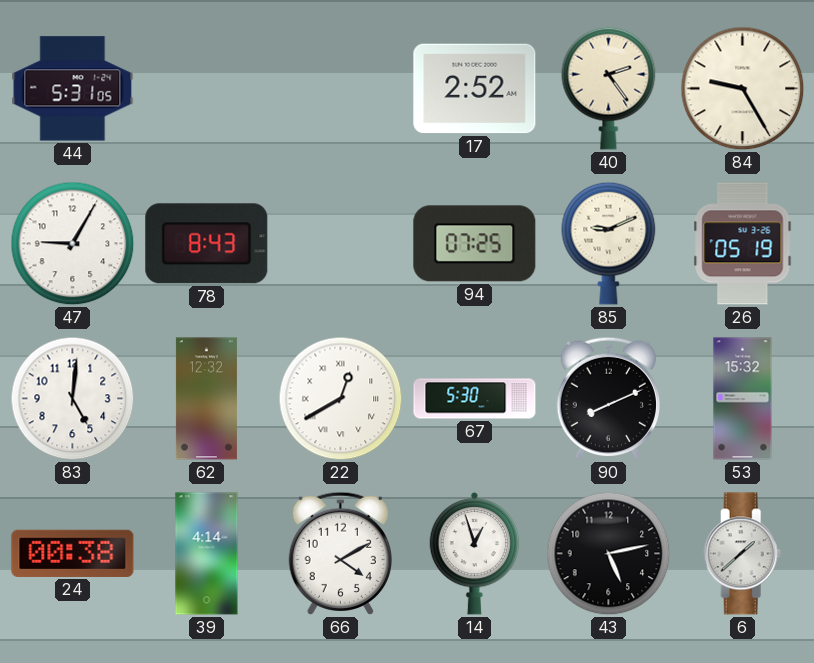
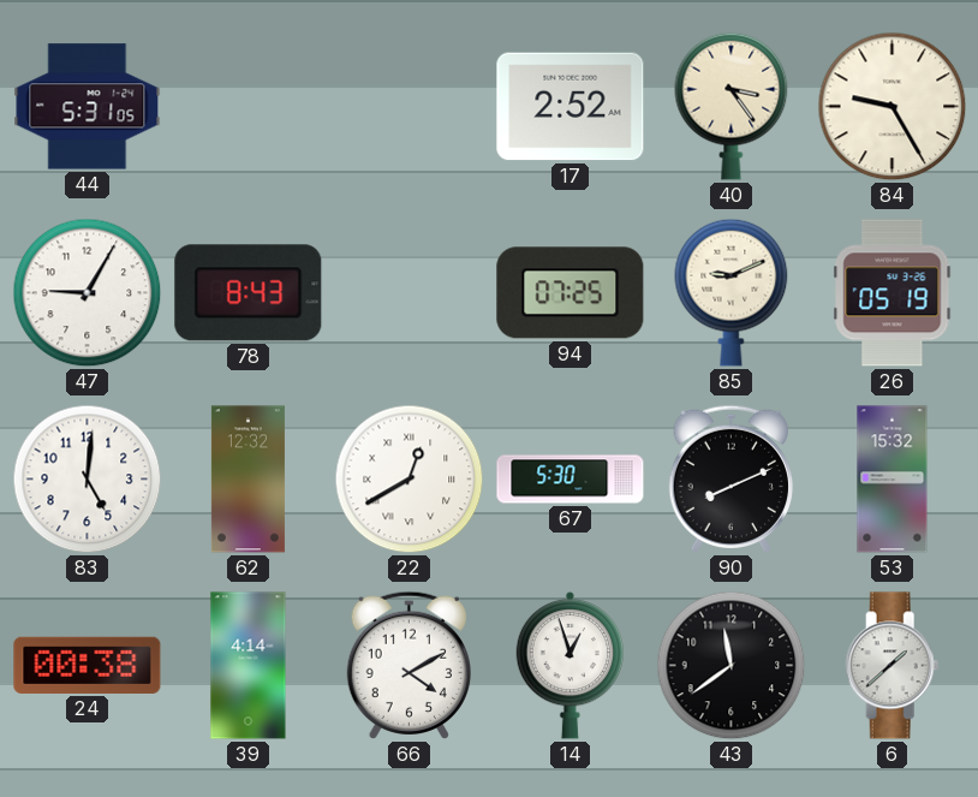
40: 2:24 -> 3:24 (732, 106)
43: 5:13 -> 11:39 (732, 666)
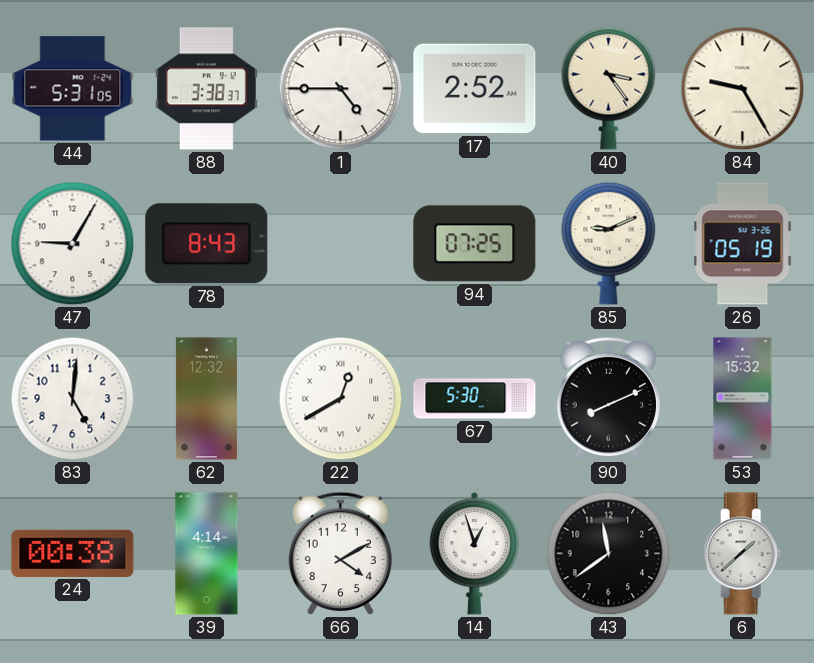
88: none -> 3:38 (206, 89)
1: none -> 4:45 (341, 89)
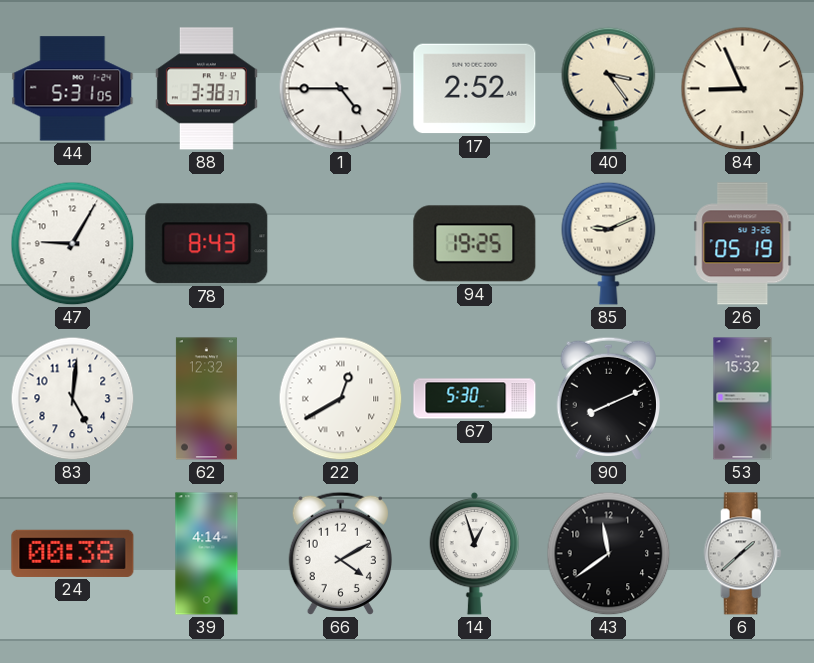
84: 9:25 -> 8:56 (743, 89)
94: 07:25 -> 19:25 (475, 244)
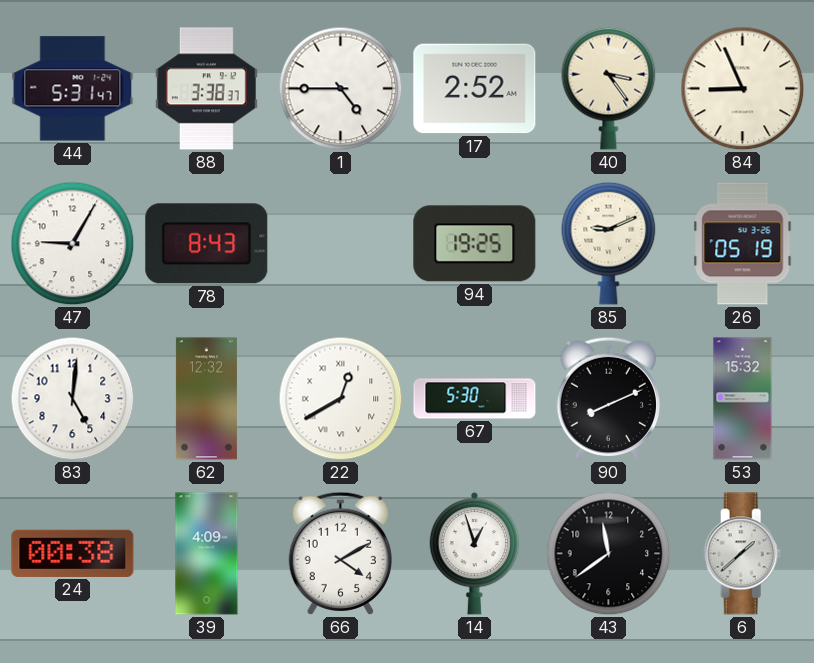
44: 5:31:05 -> 5:31:47 (73, 89)
39: 4:14 -> 4:09 (207, 554)
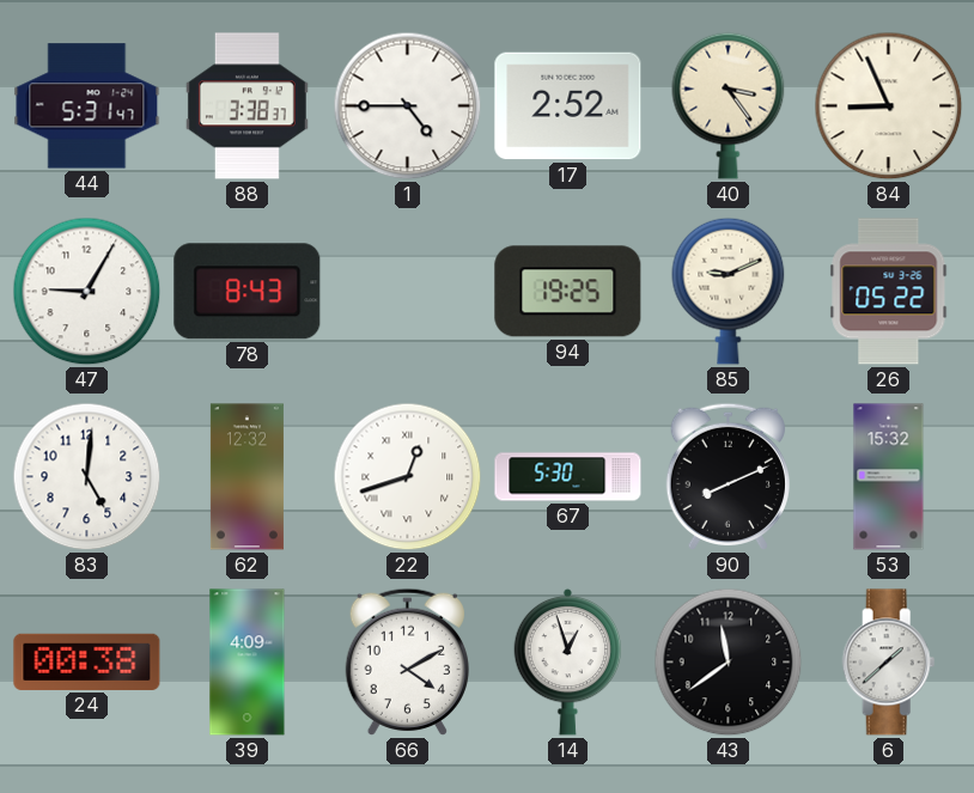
26: 05:19 -> 05:22 (889, 292)
22: 12:40 -> 12:42 (408, 477)
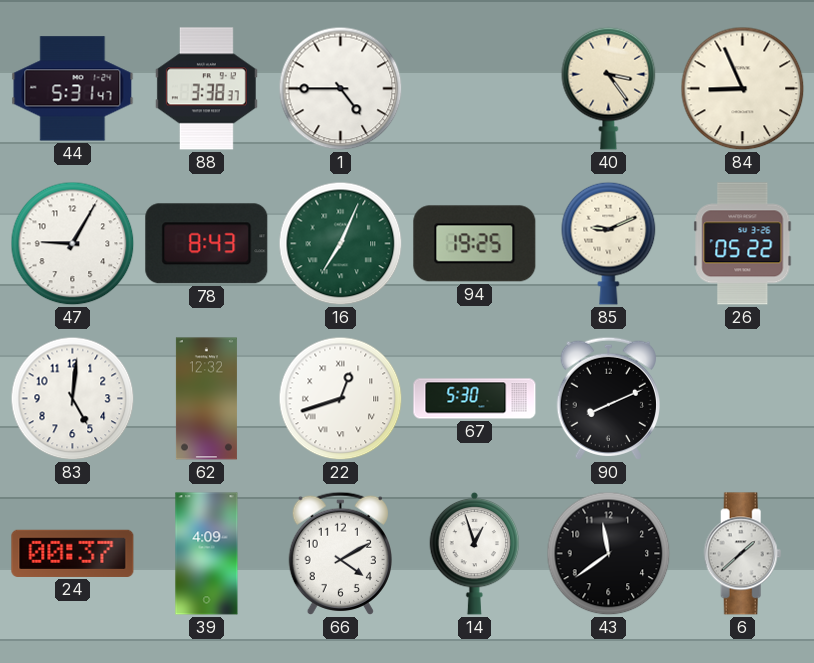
17: 2:52 -> none (568, 106)
16: none -> 7:04 (341, 244)
53: 15:32 -> none (889, 477)
24: 00:38 -> 00:37 (73, 553)
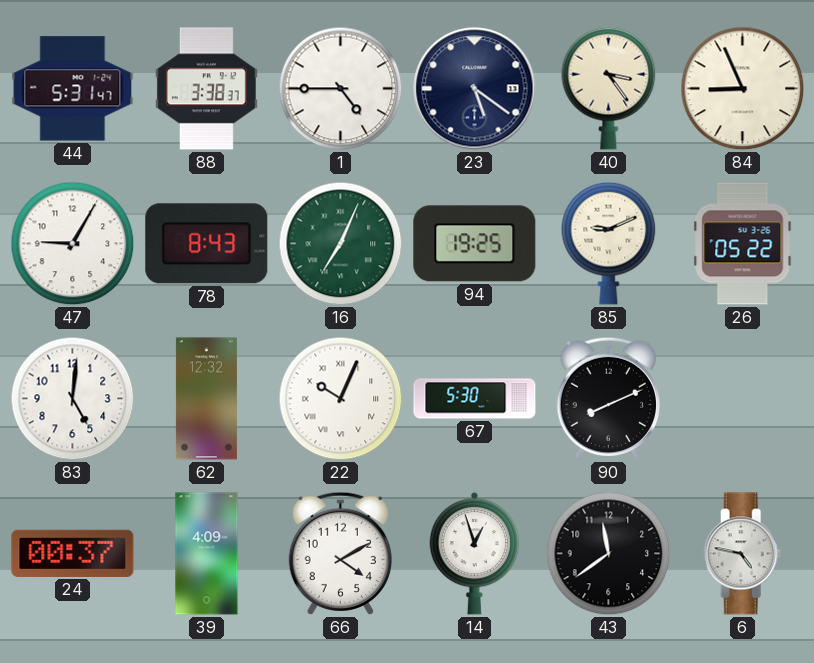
23: none -> 5:21 (475, 89)
22: 12:42 -> 10:04 (341, 399)
6: 1:38 -> 4:47 (743, 554)
